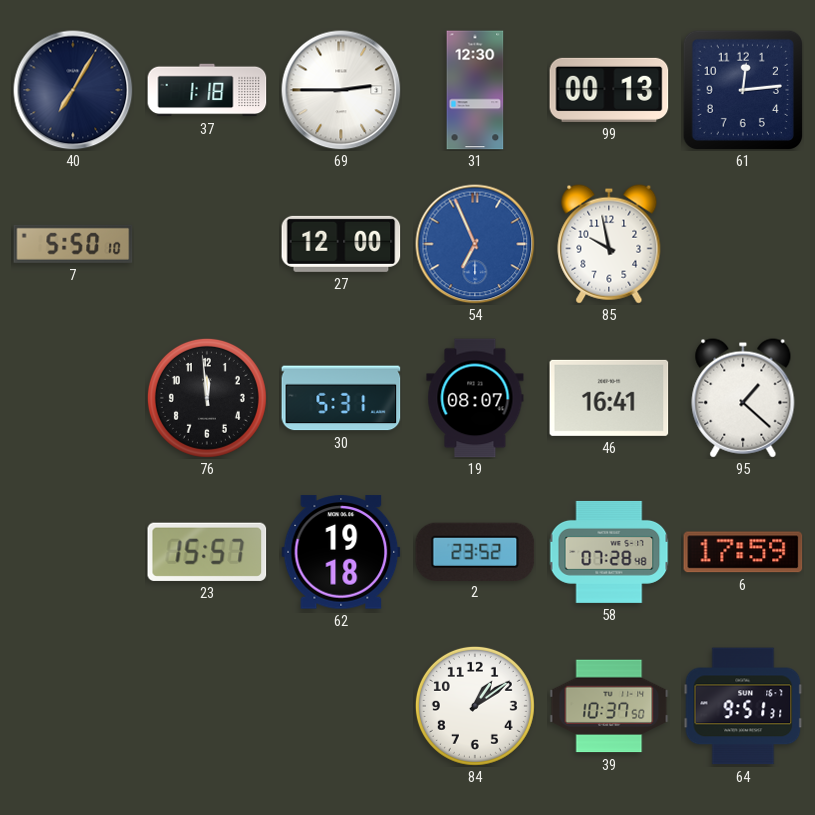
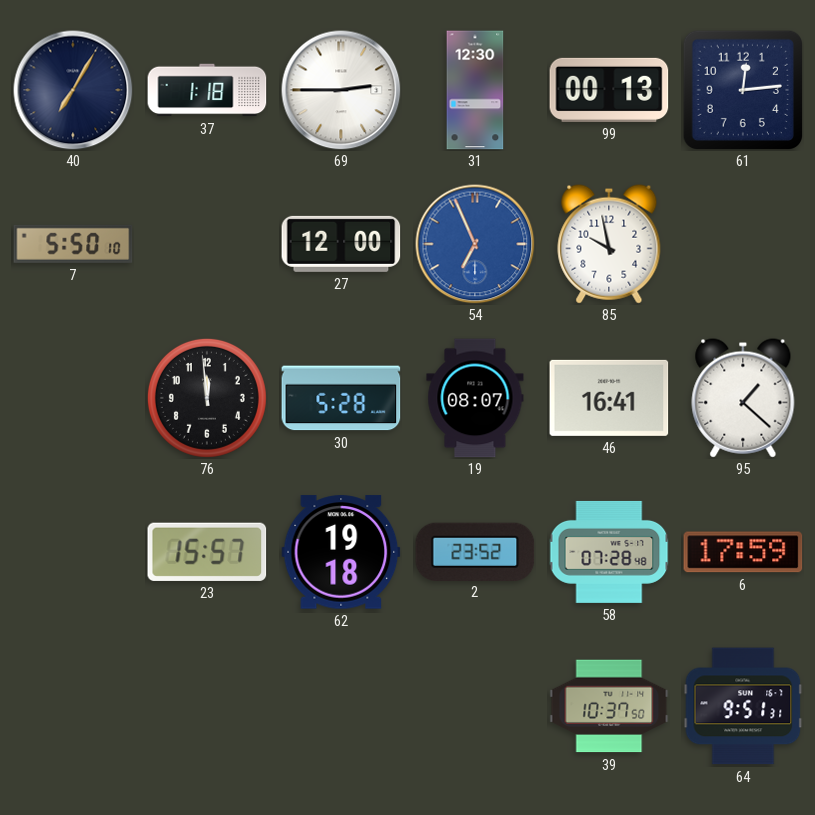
30: 5:31 -> 5:28 (341, 398)
84: 1:09 -> none (475, 706)
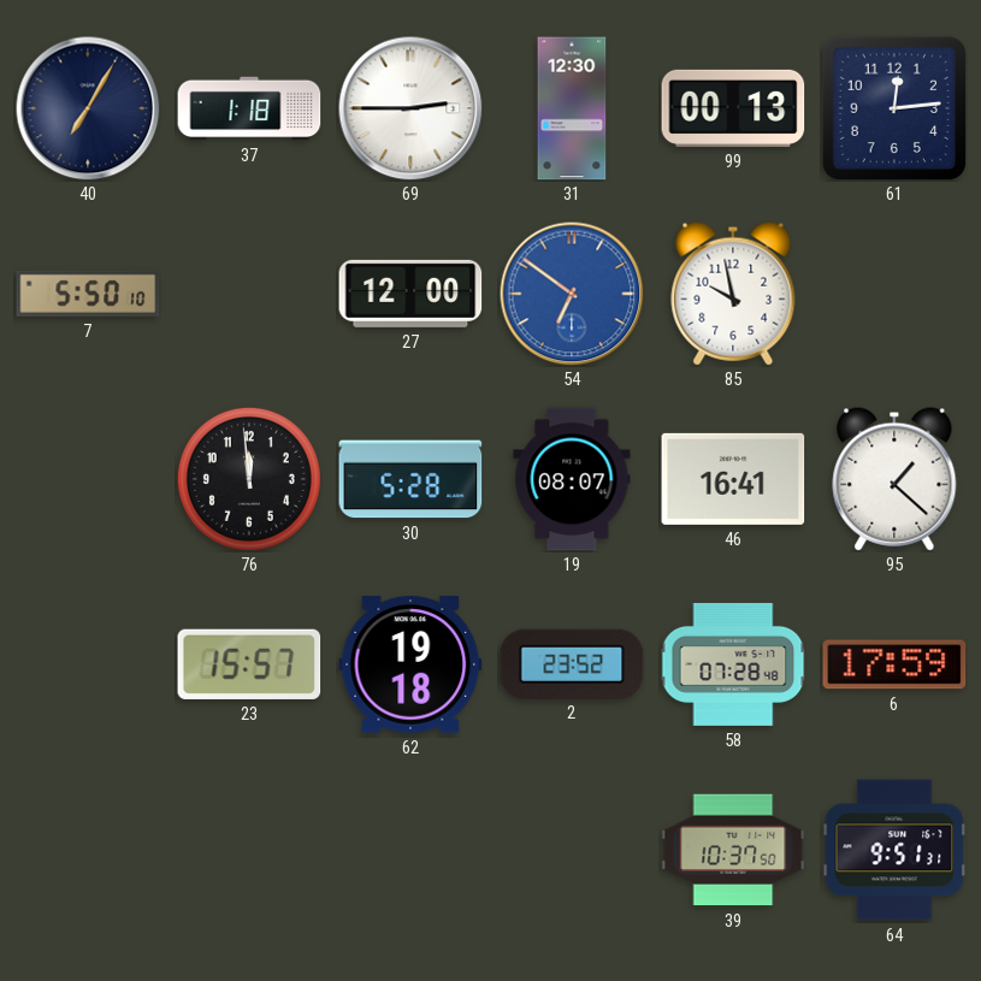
54: 6:56 -> 6:51 (572, 294)
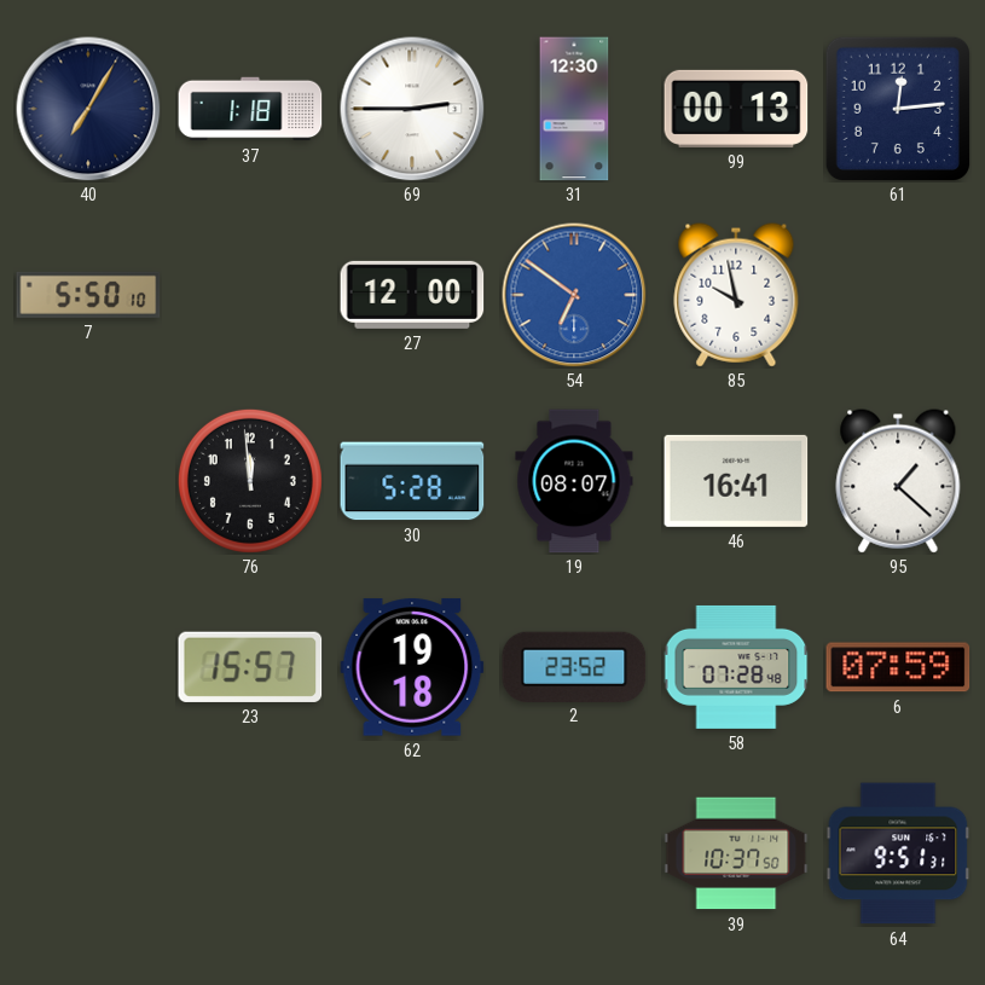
6: 17:59 -> 07:59 (898, 667)
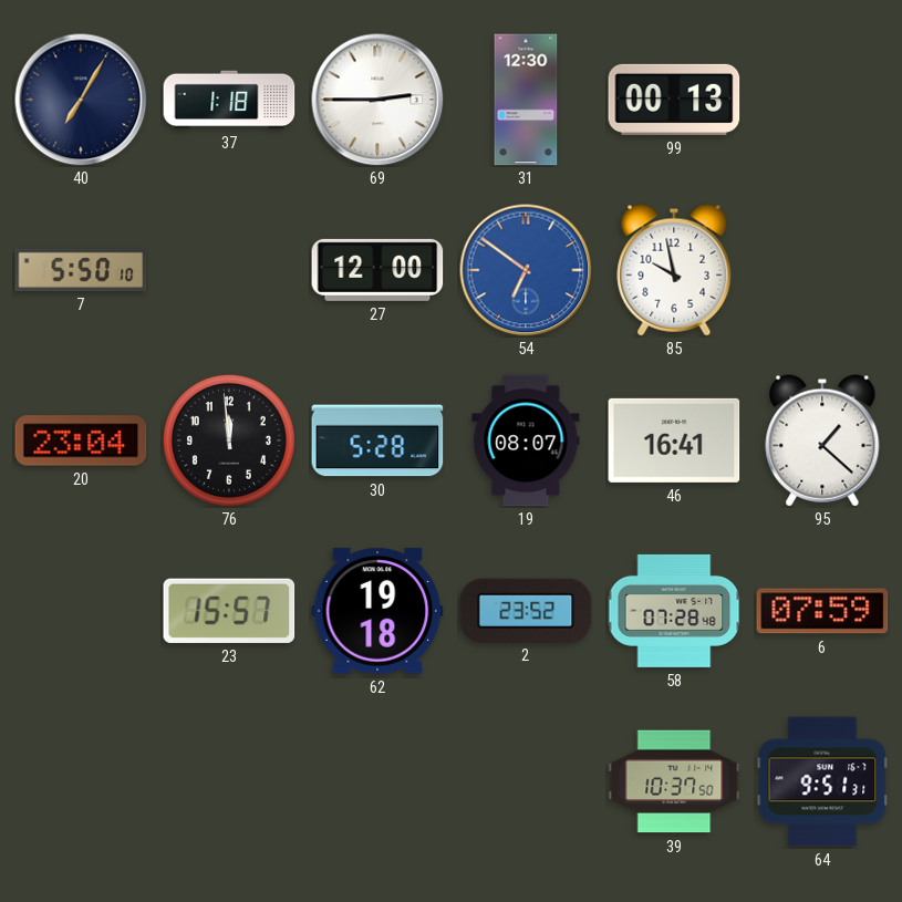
61: 12:14 -> none (898, 109)
20: none -> 23:04 (81, 440)
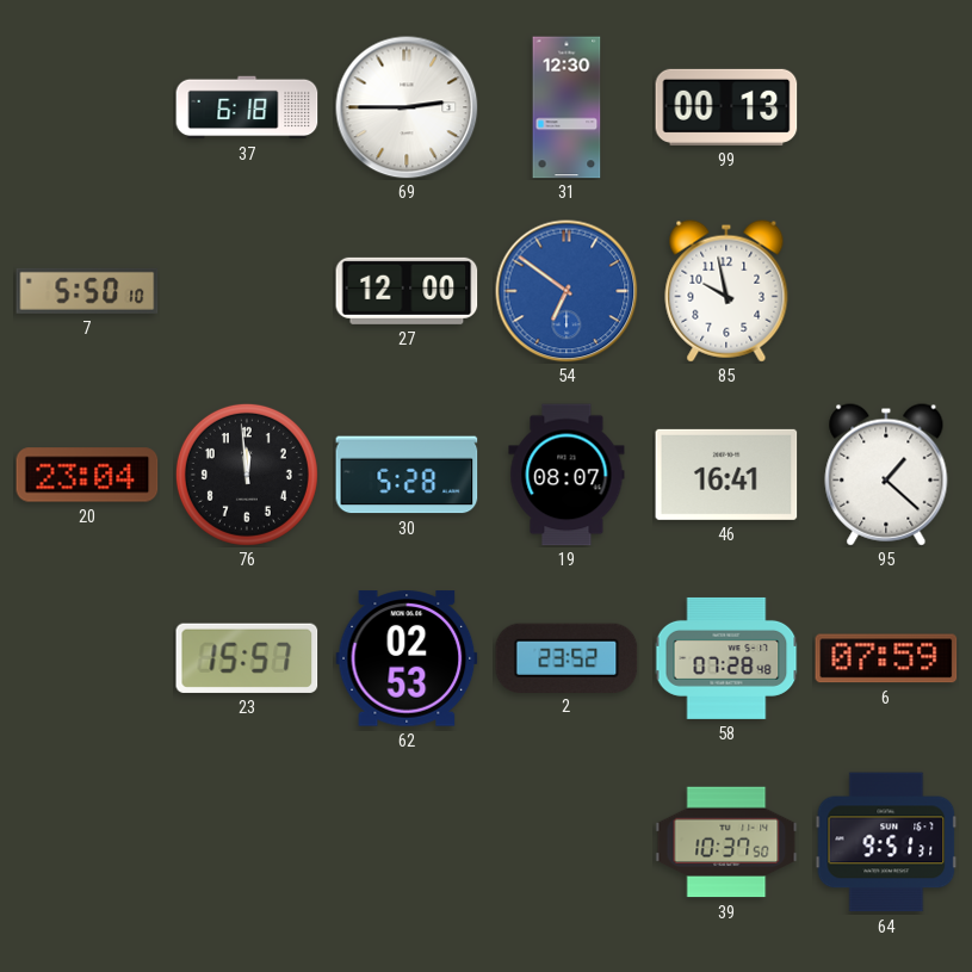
40: 7:05 -> none (81, 100)
37: 1:18 -> 6:18 (247, 107)
62: 19:18 -> 02:53 (407, 658)
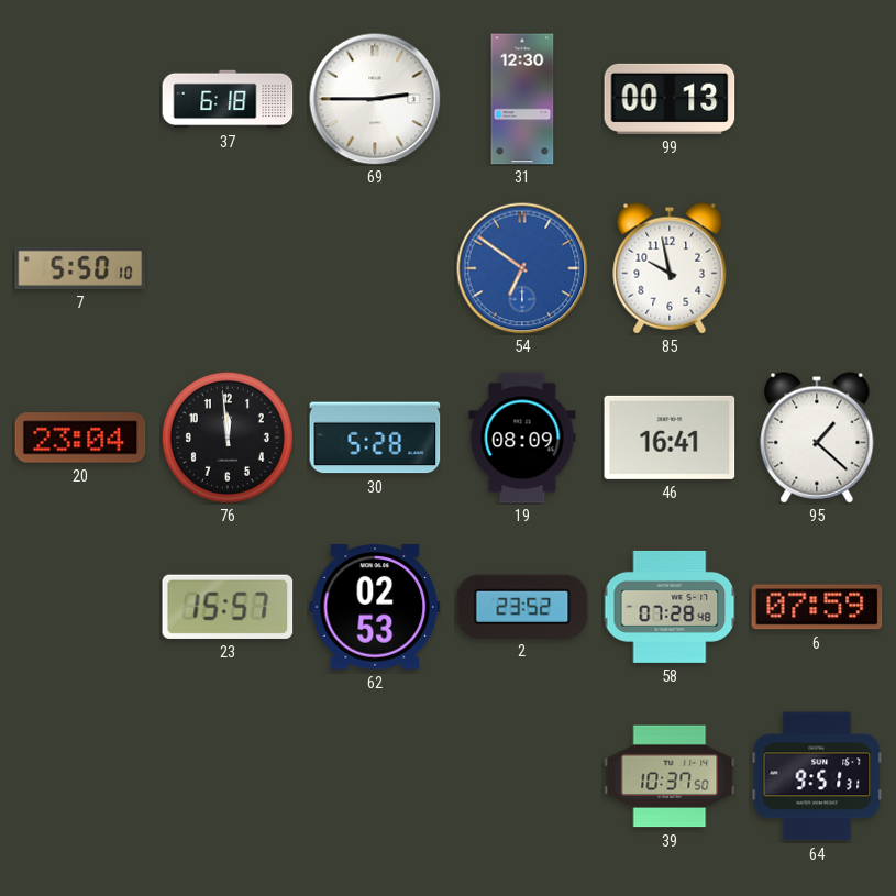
27: 12:00 -> none (407, 291)
19: 08:07 -> 08:09 (522, 438)
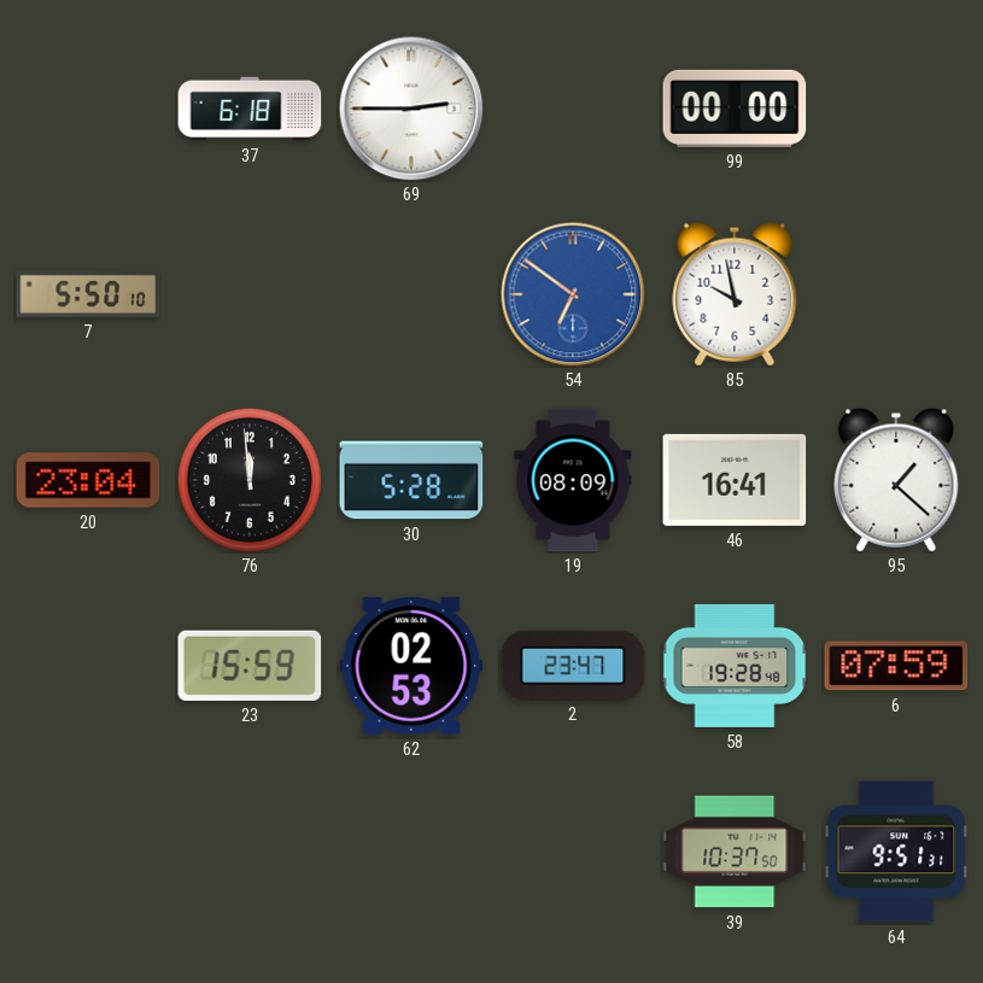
31: 12:30 -> none (522, 99)
99: 00:13 -> 00:00 (735, 109)
23: 15:57 -> 15:59 (250, 666)
2: 23:52 -> 23:47 (573, 665)
58: 07:28 -> 19:28 (735, 666)
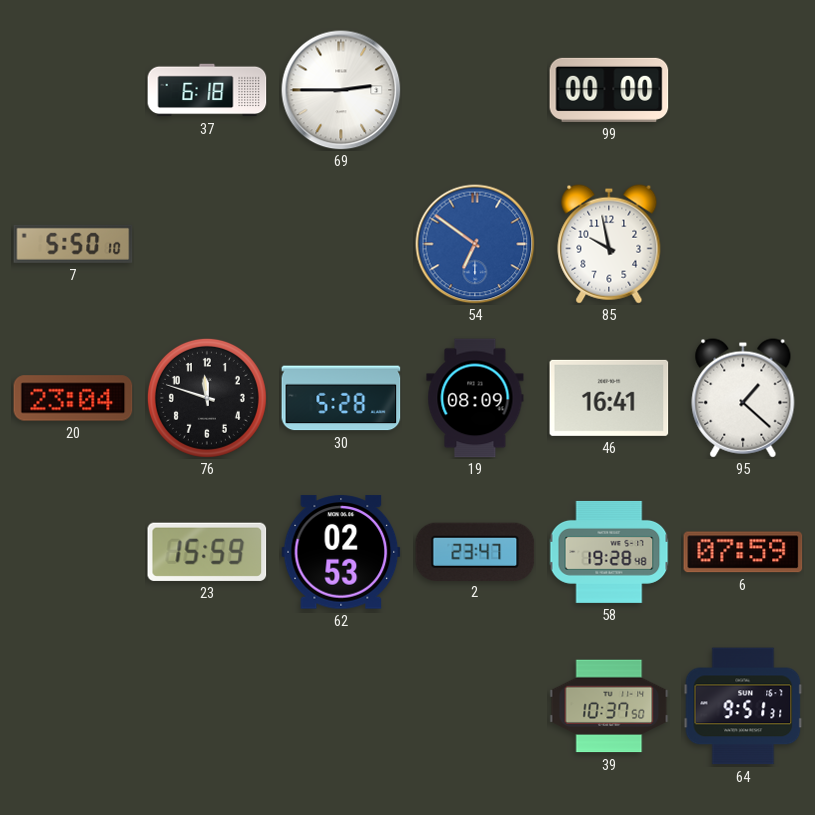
76: 11:59 -> 11:48 (207, 398)
